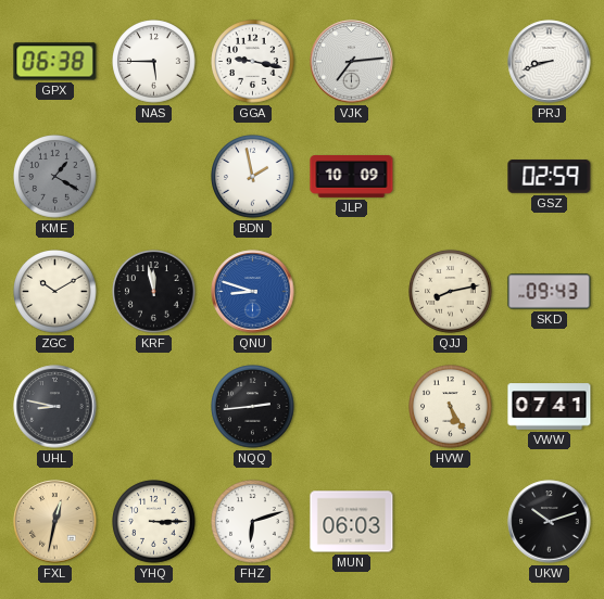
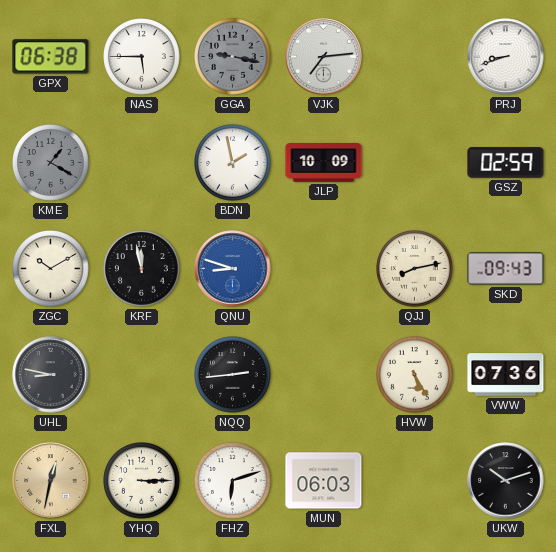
GGA dial: white -> grey (233, 57)
VWW: 07:41 -> 07:36 (506, 375)
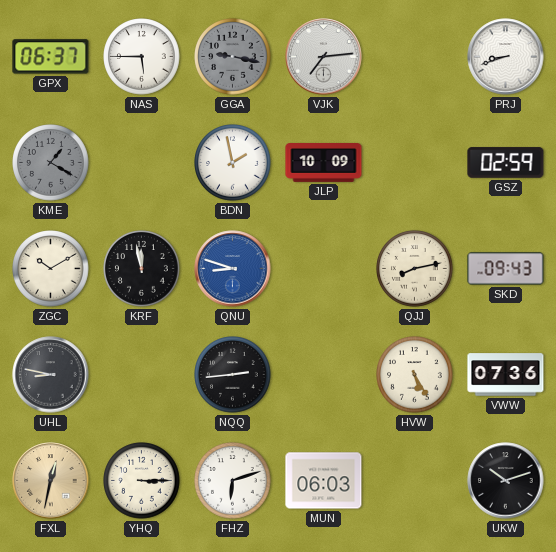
GPX: 06:38 -> 06:37 (51, 57)
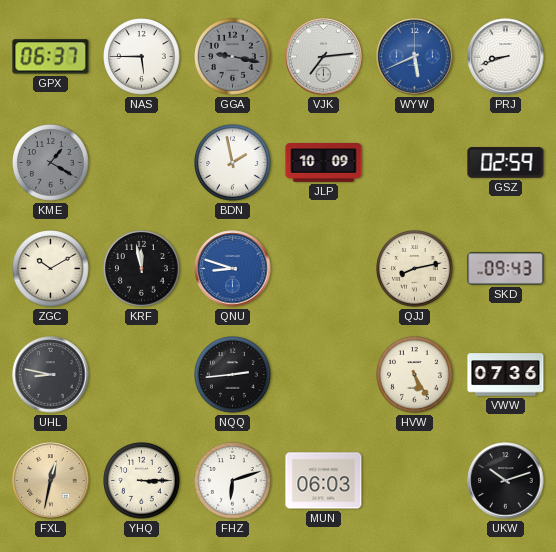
WYW: none -> 5:41 (415, 57)
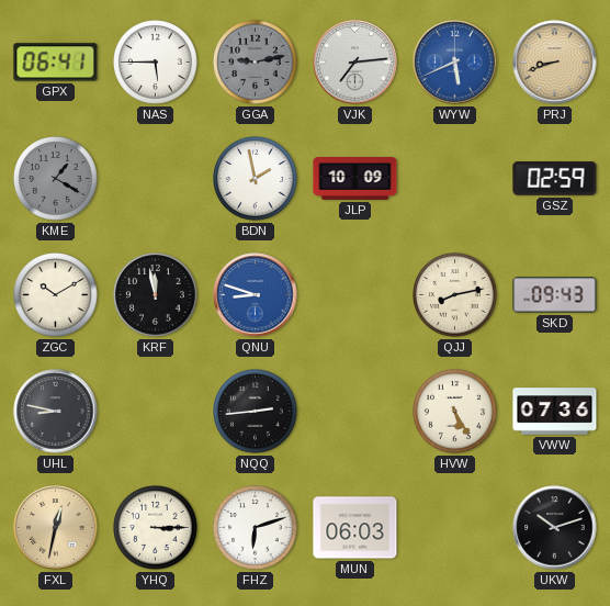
GPX: 06:37 -> 06:41 (56, 63)
GGA: 9:17 -> 9:13 (256, 63)
PRJ dial: white -> champagne (555, 63)
